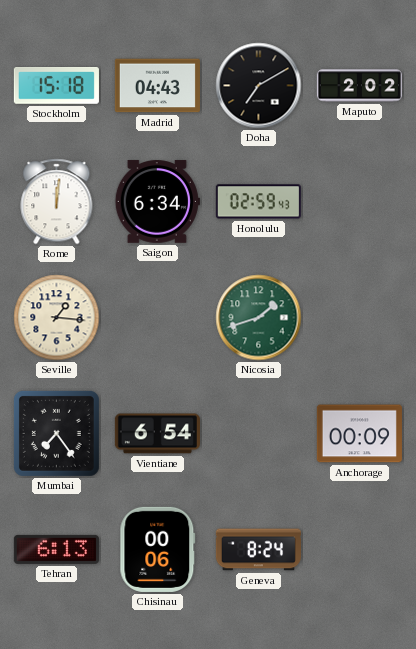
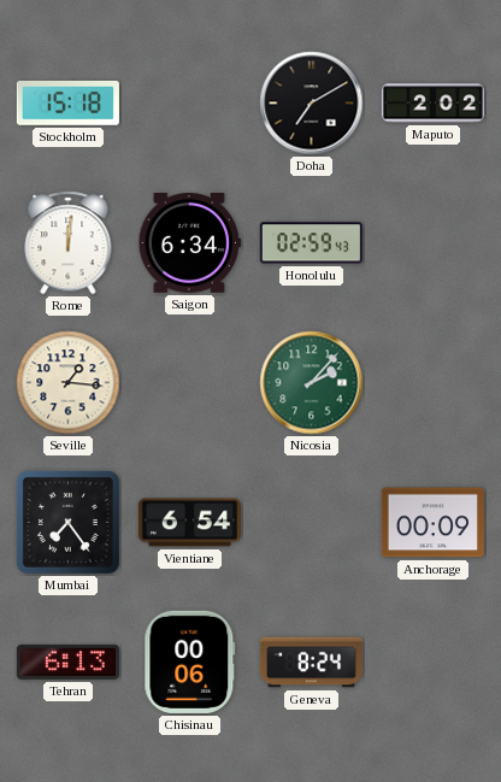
Madrid: 04:43 -> none (157, 86)
Nicosia: 1:42 -> 2:07 (312, 383)
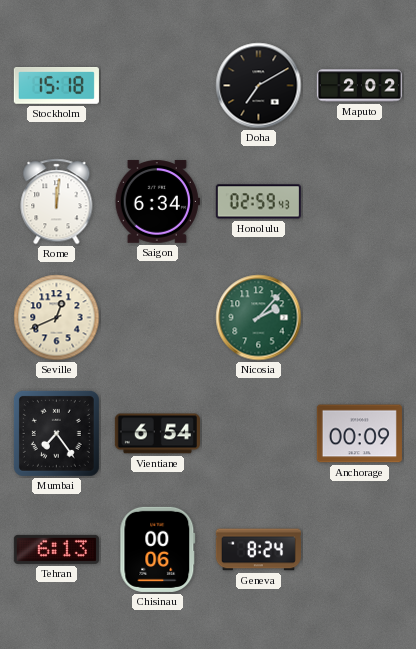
Seville: 1:16 -> 12:41 (57, 318)
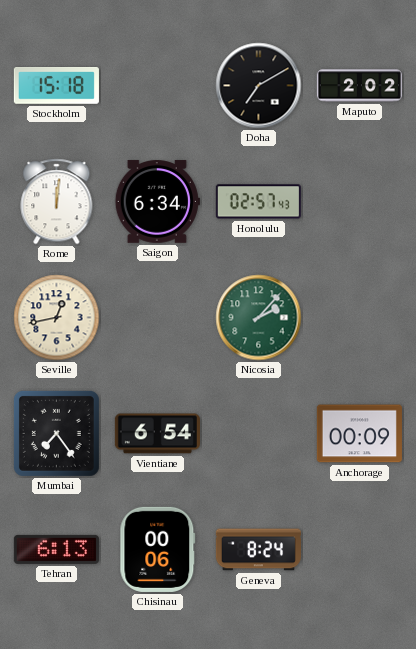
Honolulu: 02:59 -> 02:57 (258, 202)
Seville: 12:41 -> 12:43 (57, 318)
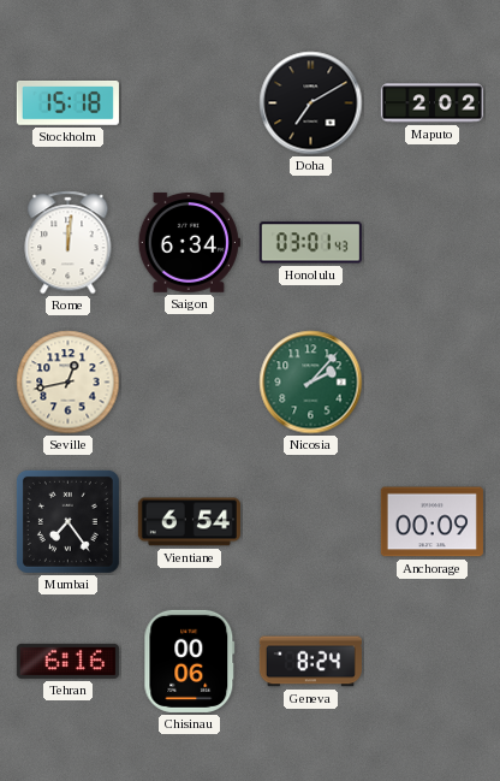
Honolulu: 02:57 -> 03:01 (310, 243)
Tehran: 6:13 -> 6:16 (67, 661)
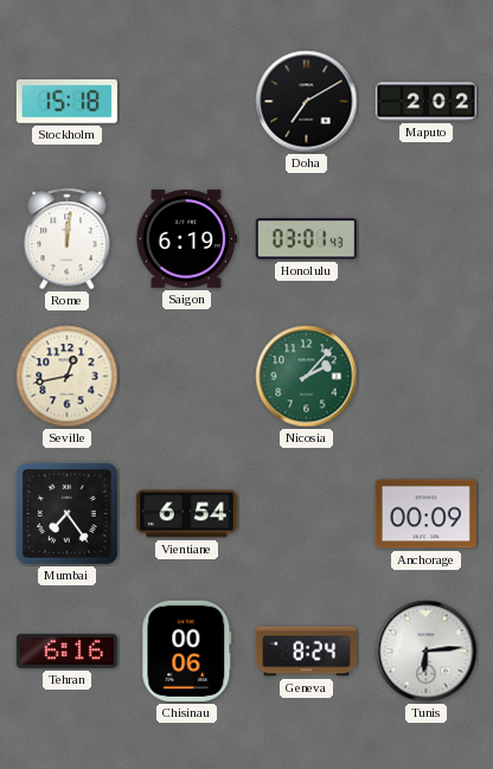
Saigon: 6:34 -> 6:19 (186, 239)
Tunis: none -> 6:14 (427, 652)
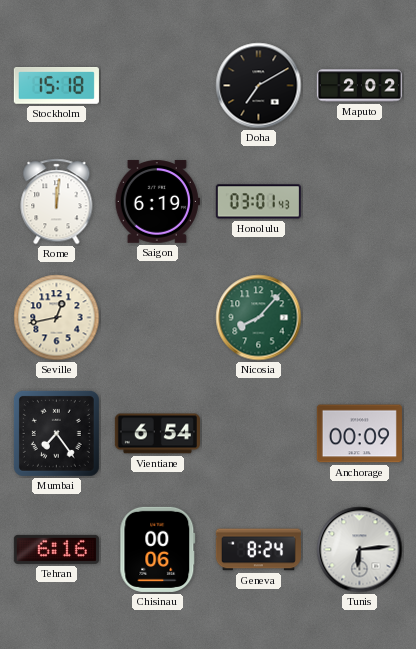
Nicosia: 2:07 -> 8:07 (259, 318)
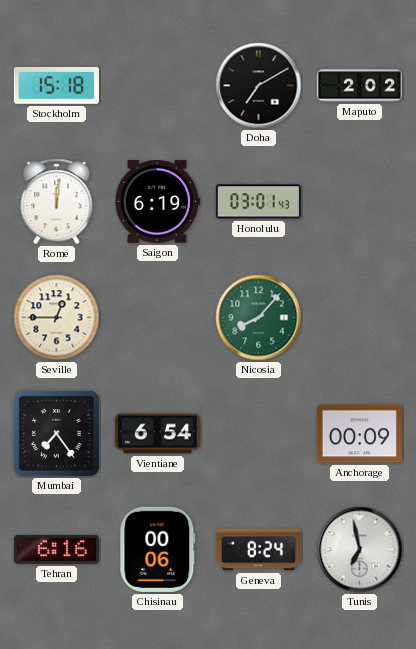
Seville: 12:43 -> 12:45 (57, 318)
Tunis: 6:14 -> 6:58 (360, 550)
